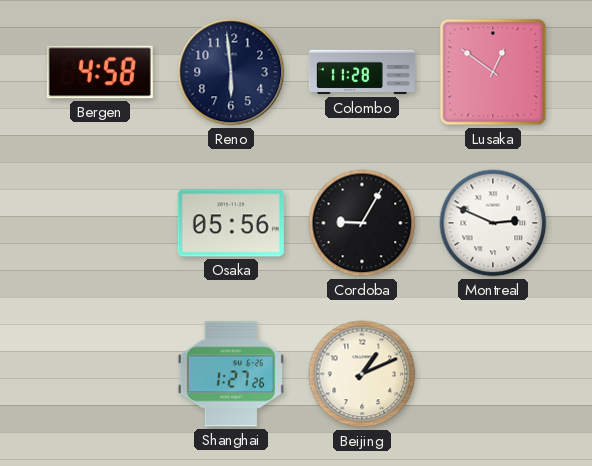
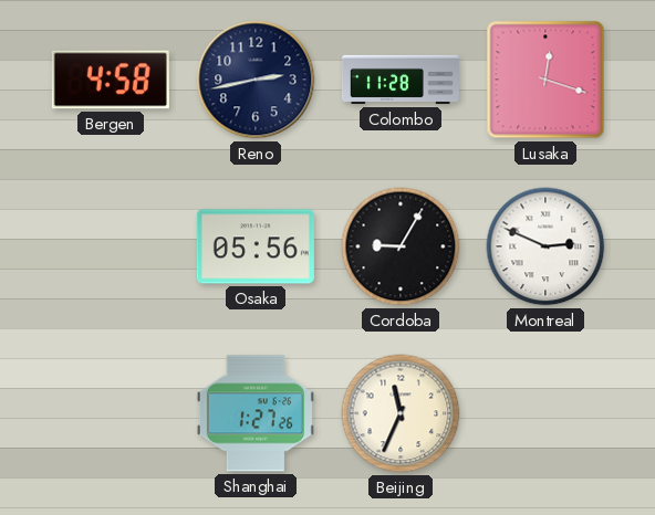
Reno: 5:59 -> 2:43 (256, 80)
Lusaka: 12:51 -> 12:18 (545, 80)
Beijing: 1:11 -> 11:34 (401, 413)
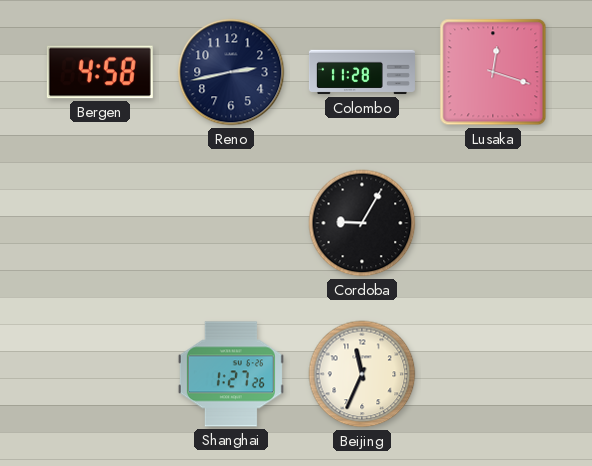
Osaka: 05:56 -> none (256, 246)
Montreal: 2:49 -> none (545, 246)
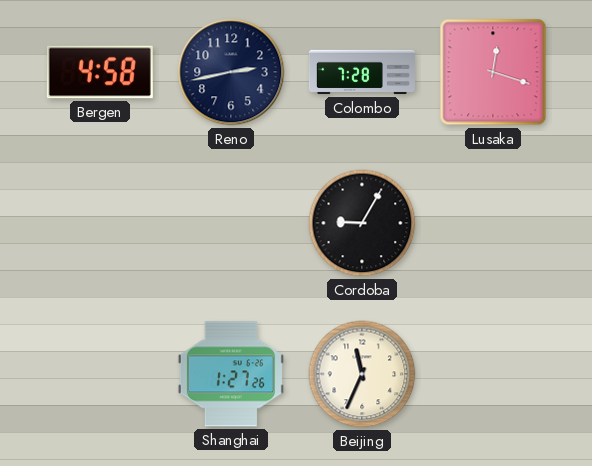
Colombo: 11:28 -> 7:28 (362, 72)
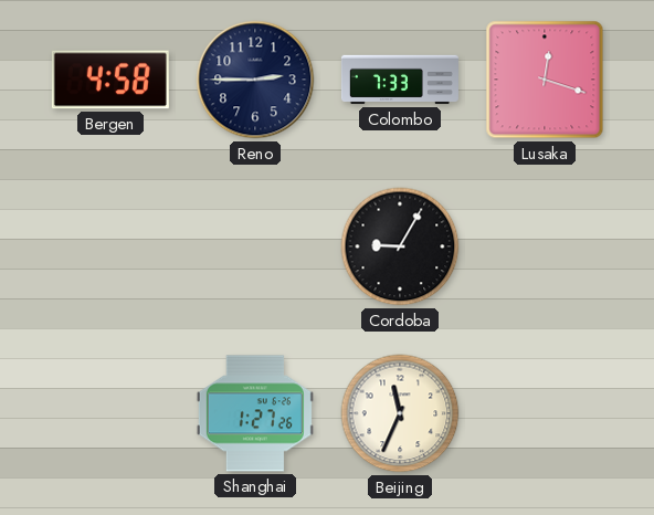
Reno: 2:43 -> 2:45 (255, 80)
Colombo: 7:28 -> 7:33 (400, 80)
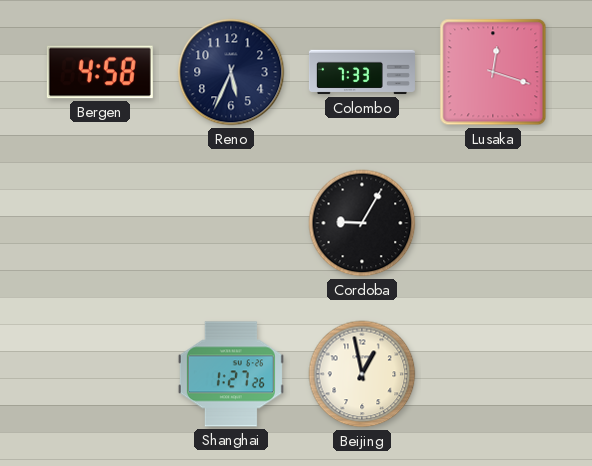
Reno: 2:45 -> 5:34 (231, 72)
Beijing: 11:34 -> 12:58 (362, 374)
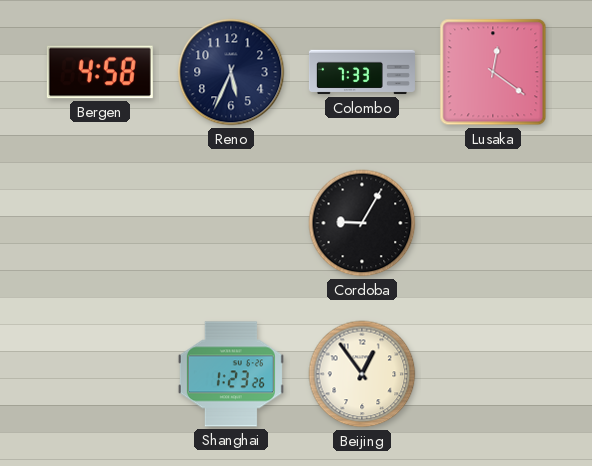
Lusaka: 12:18 -> 12:21 (493, 72)
Shanghai: 1:27 -> 1:23 (231, 374)
Beijing: 12:58 -> 12:54 (362, 374)
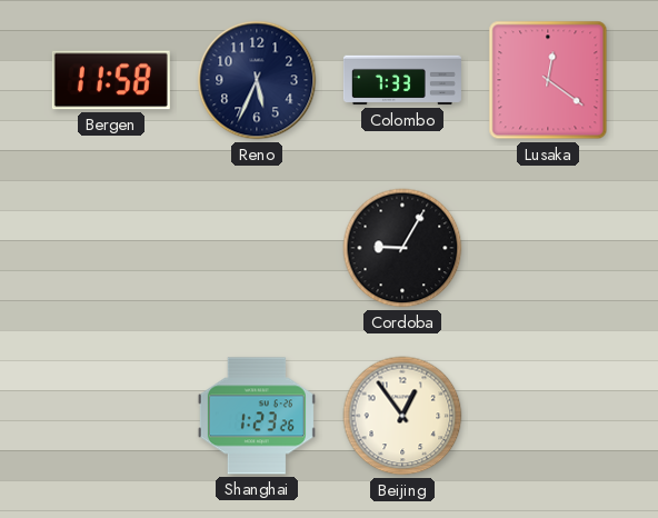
Bergen: 4:58 -> 11:58 (111, 80)
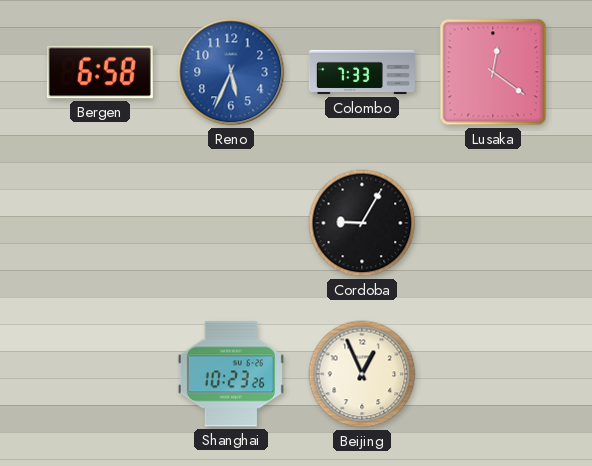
Bergen: 11:58 -> 6:58 (100, 72)
Reno dial: navy -> blue (231, 72)
Shanghai: 1:23 -> 10:23 (231, 374)
Beijing: 12:54 -> 12:56 (362, 374)
